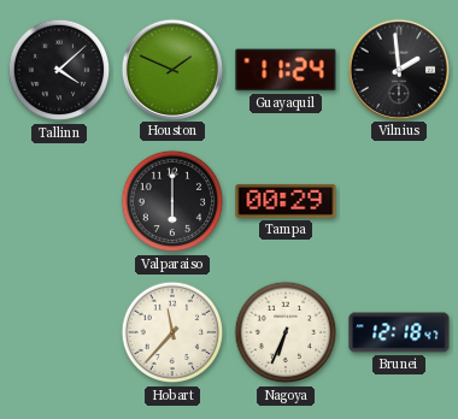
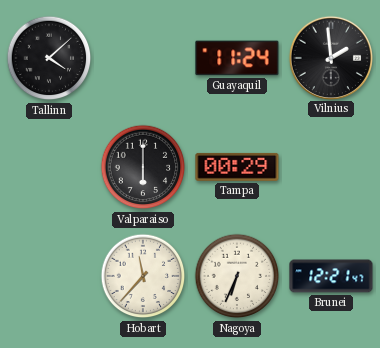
Houston: 1:49 -> none (171, 69)
Brunei: 12:18 -> 12:21 (331, 276)
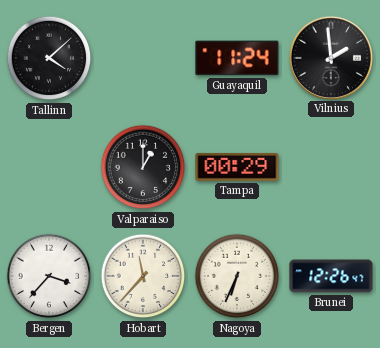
Valparaiso: 6:00 -> 1:00 (143, 167)
Bergen: none -> 3:37 (49, 276)
Brunei: 12:21 -> 12:26 (331, 276)
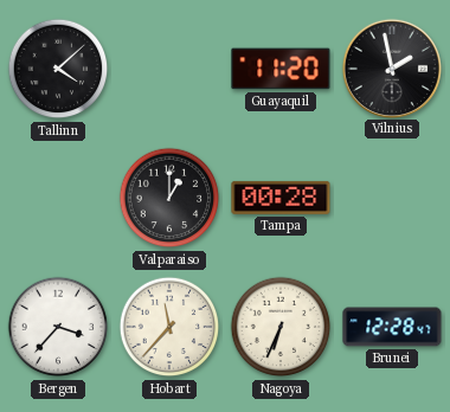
Guayaquil: 11:24 -> 11:20 (281, 69)
Vilnius: 1:59 -> 1:58 (391, 67)
Tampa: 00:29 -> 00:28 (281, 198)
Brunei: 12:26 -> 12:28 (392, 327)
